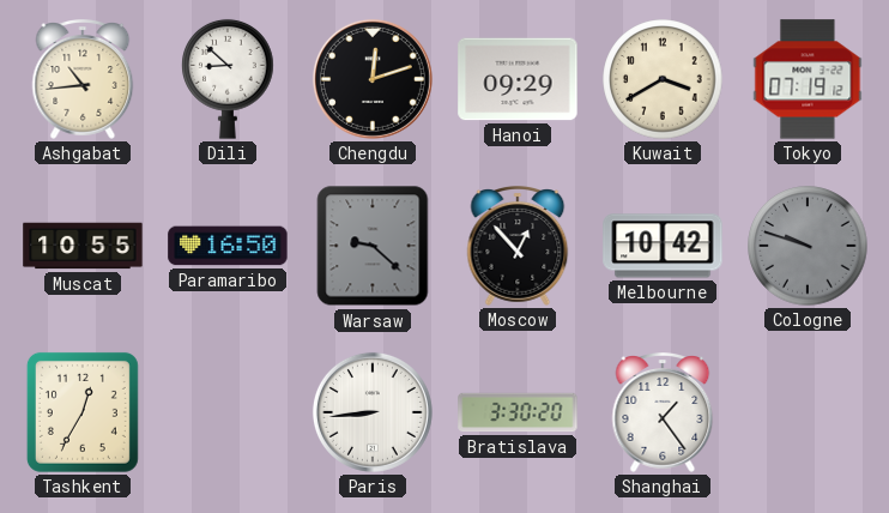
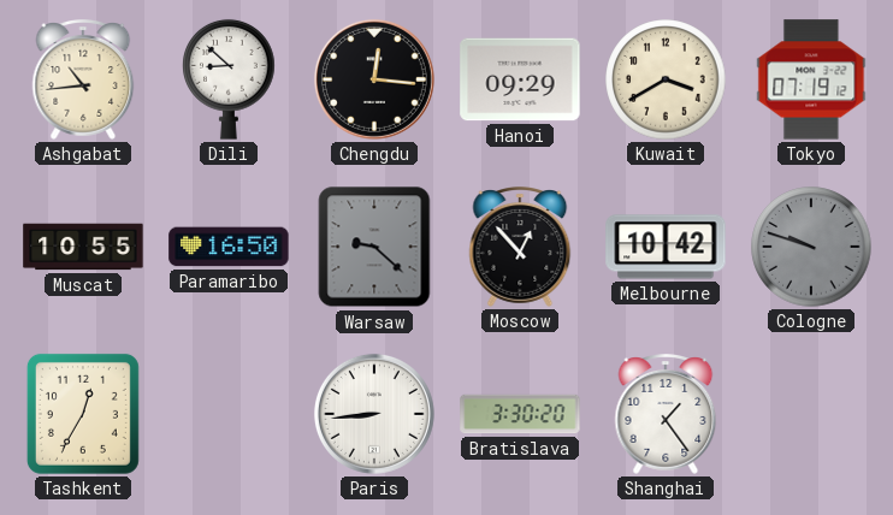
Chengdu: 12:12 -> 12:16 (374, 79)
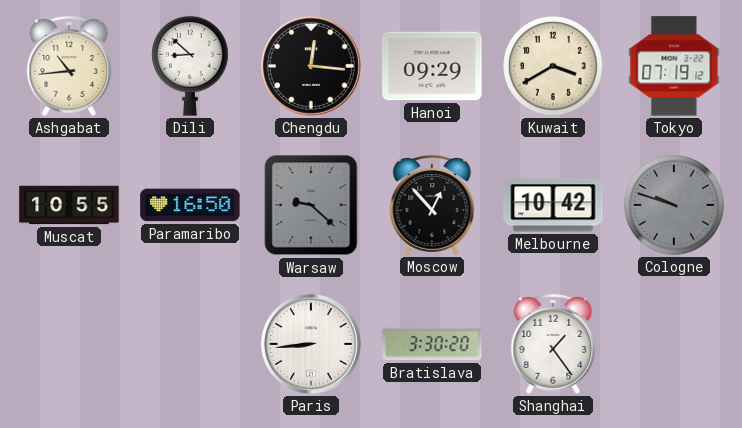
Tashkent: 12:35 -> none (83, 414)
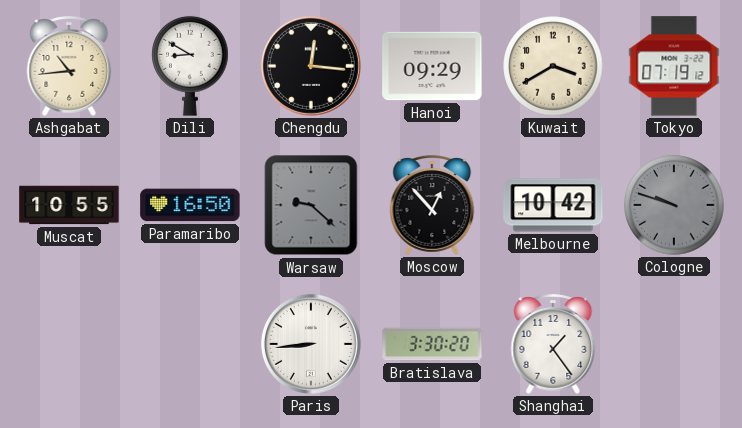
Dili: 8:52 -> 8:50 (190, 66)
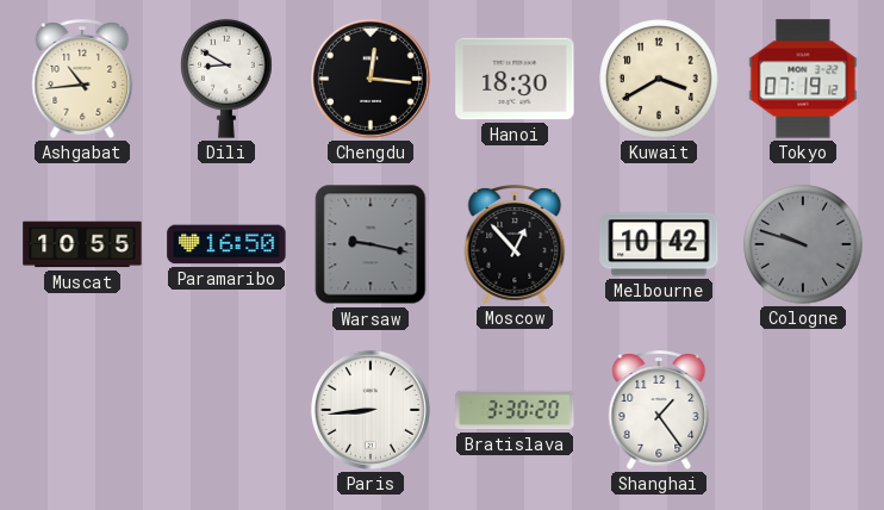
Hanoi: 09:29 -> 18:30 (515, 79)
Warsaw: 9:22 -> 9:17 (371, 244)
